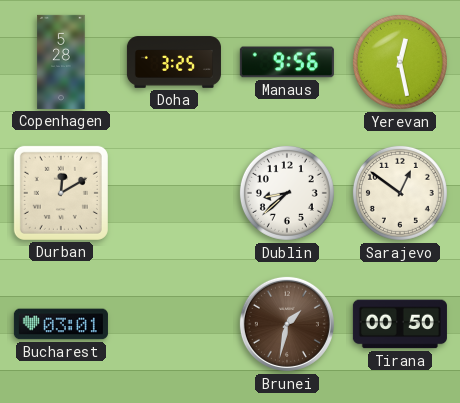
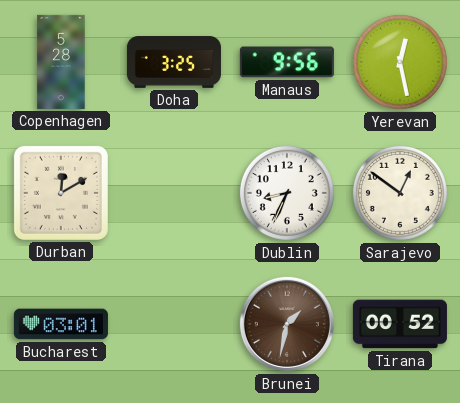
Dublin: 8:38 -> 8:34 (287, 193)
Tirana: 00:50 -> 00:52 (400, 324)
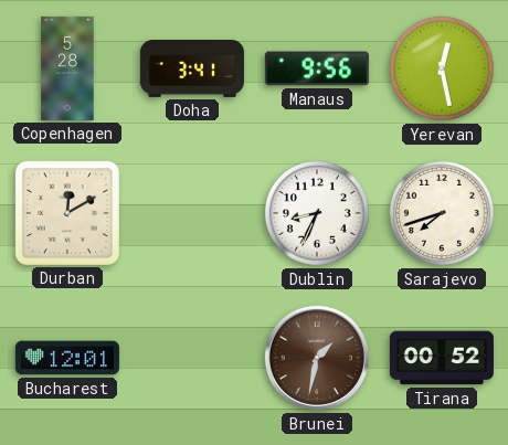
Doha: 3:25 -> 3:41 (192, 68)
Sarajevo: 12:51 -> 7:42 (442, 213)
Bucharest: 03:01 -> 12:01 (67, 358)
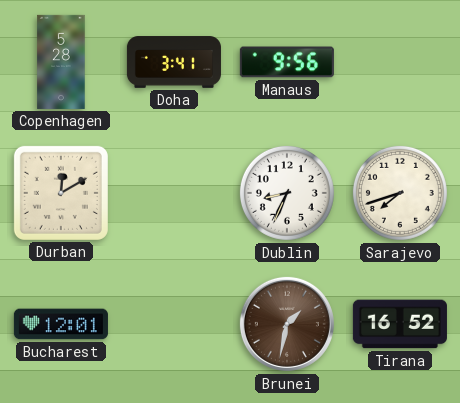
Yerevan: 12:28 -> none (442, 68)
Tirana: 00:52 -> 16:52 (400, 324)
